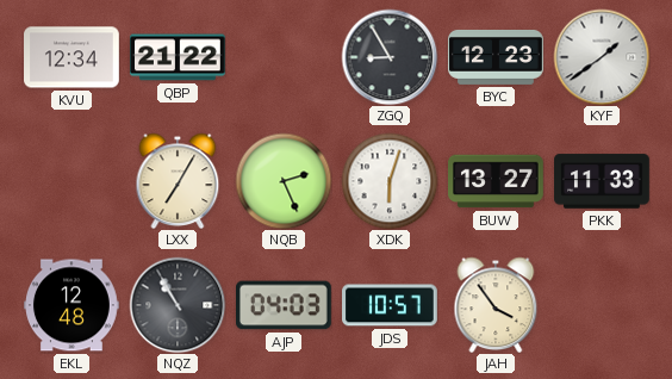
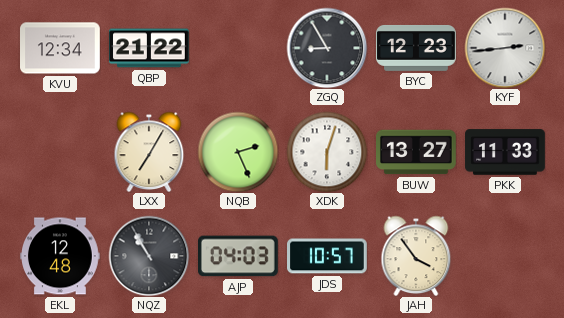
KYF: 1:39 -> 2:44 (505, 48)
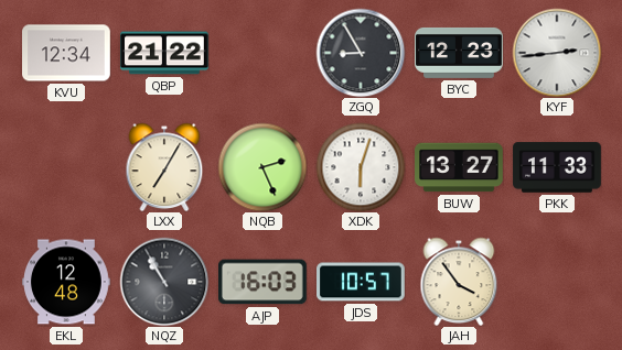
AJP: 04:03 -> 16:03 (264, 282)
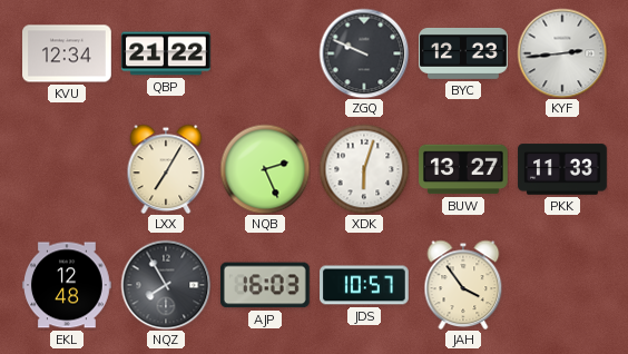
ZGQ: 8:55 -> 9:49 (364, 53)
NQZ: 10:55 -> 7:55 (166, 285)
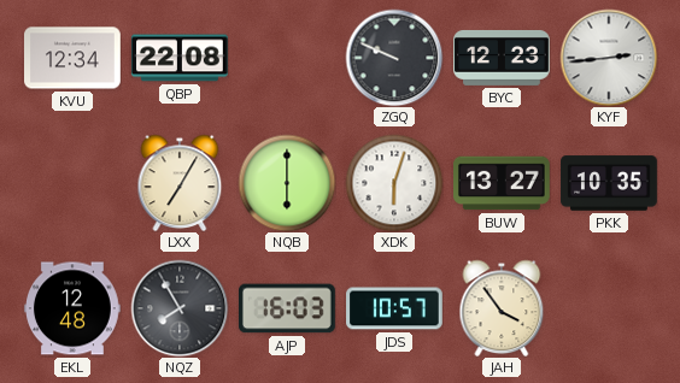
QBP: 21:22 -> 22:08 (181, 58)
NQB: 2:26 -> 6:00 (287, 183)
PKK: 11:33 -> 10:35 (609, 183)
